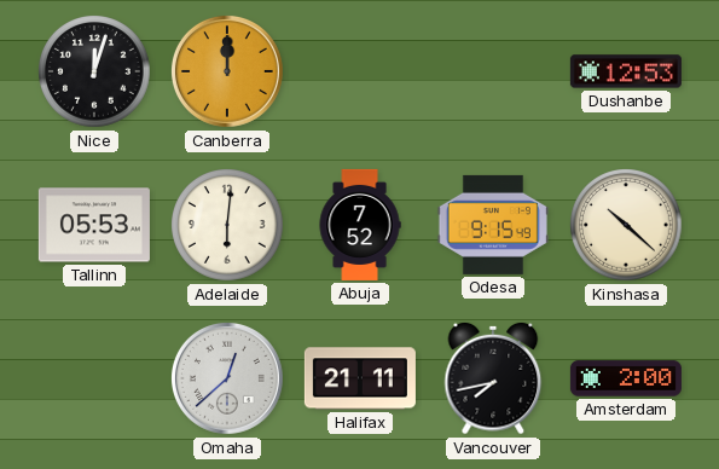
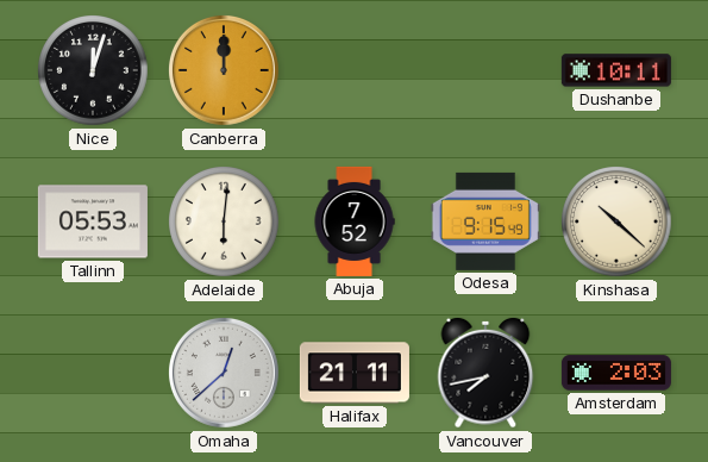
Dushanbe: 12:53 -> 10:11 (616, 70)
Amsterdam: 2:00 -> 2:03 (616, 373)
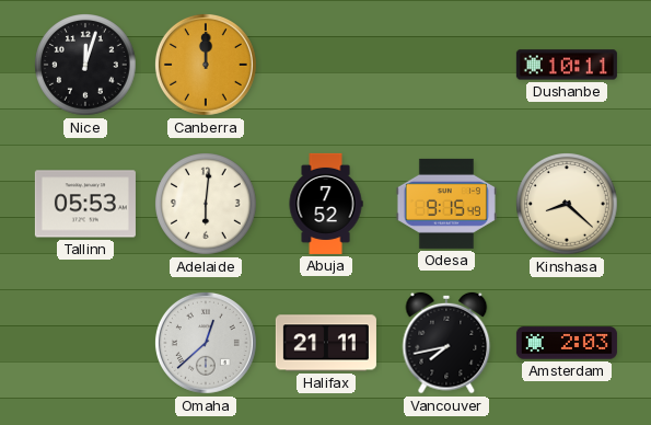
Kinshasa: 10:22 -> 8:22 (568, 205)
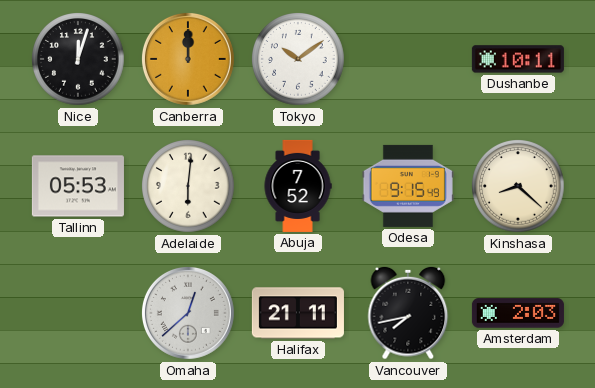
Tokyo: none -> 10:09 (299, 60)
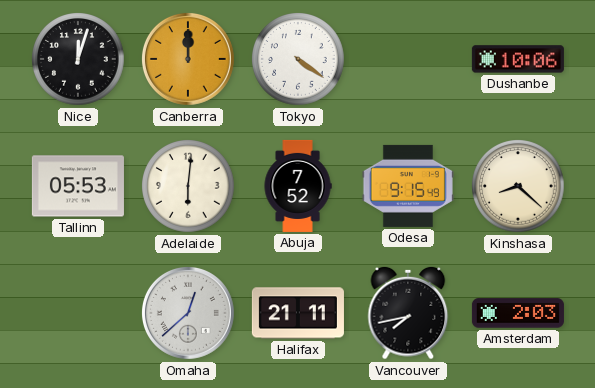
Tokyo: 10:09 -> 4:21 (299, 60)
Dushanbe: 10:11 -> 10:06 (518, 59)
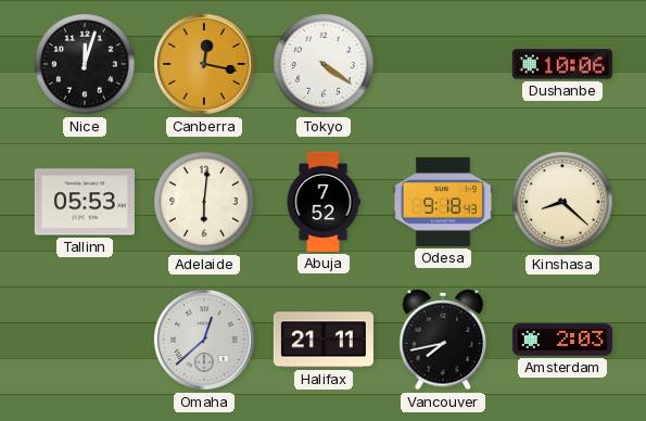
Canberra: 12:00 -> 12:17 (204, 64)
Odesa: 9:15 -> 9:18 (443, 202)
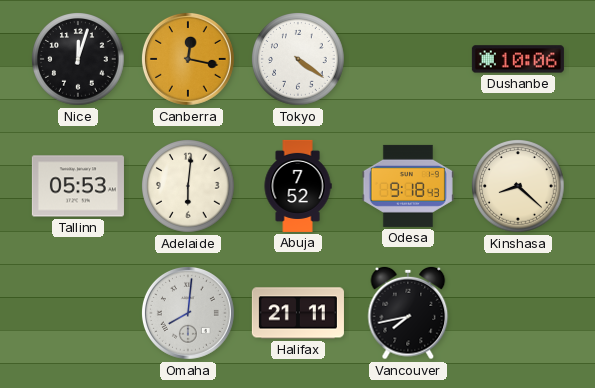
Omaha: 12:38 -> 8:01 (188, 313)
Amsterdam: 2:03 -> none (562, 340)
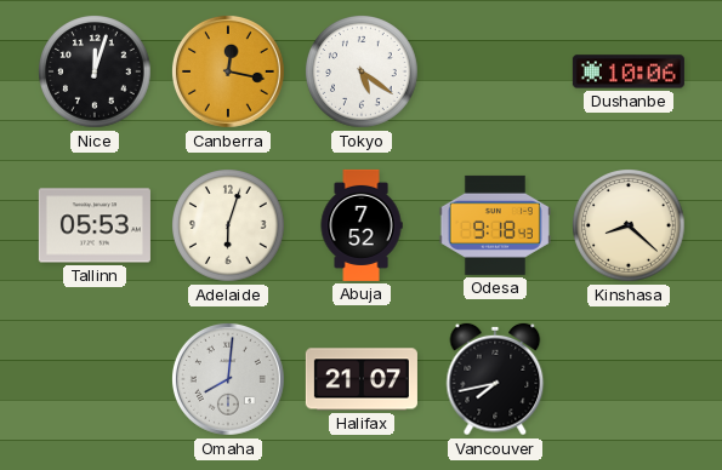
Tokyo: 4:21 -> 5:21 (363, 73)
Adelaide: 6:01 -> 6:03 (229, 227)
Halifax: 21:11 -> 21:07 (362, 379)
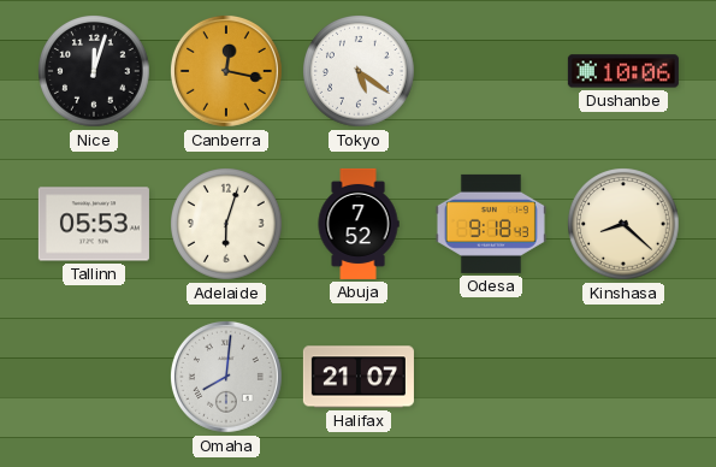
Vancouver: 7:43 -> none (495, 379)
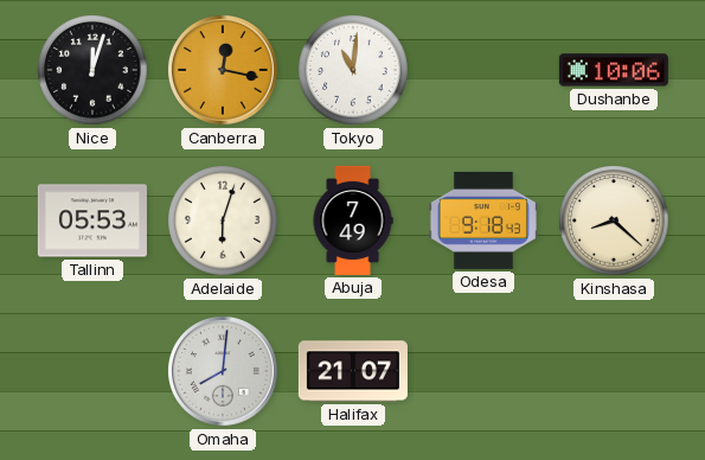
Tokyo: 5:21 -> 11:01 (354, 71)
Abuja: 7:52 -> 7:49 (353, 221)
